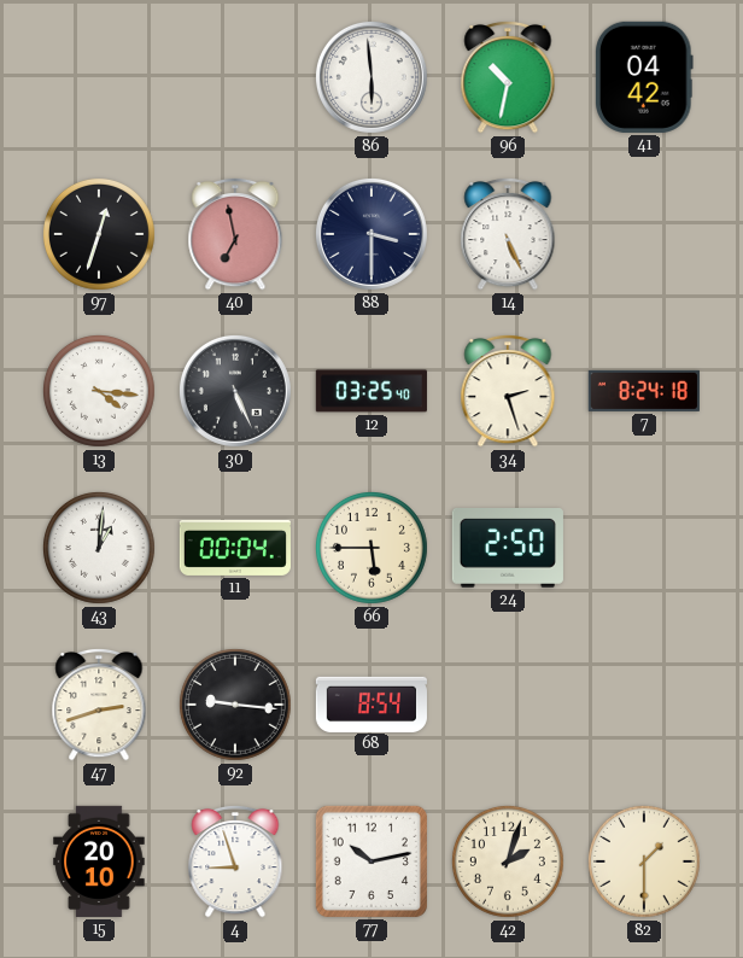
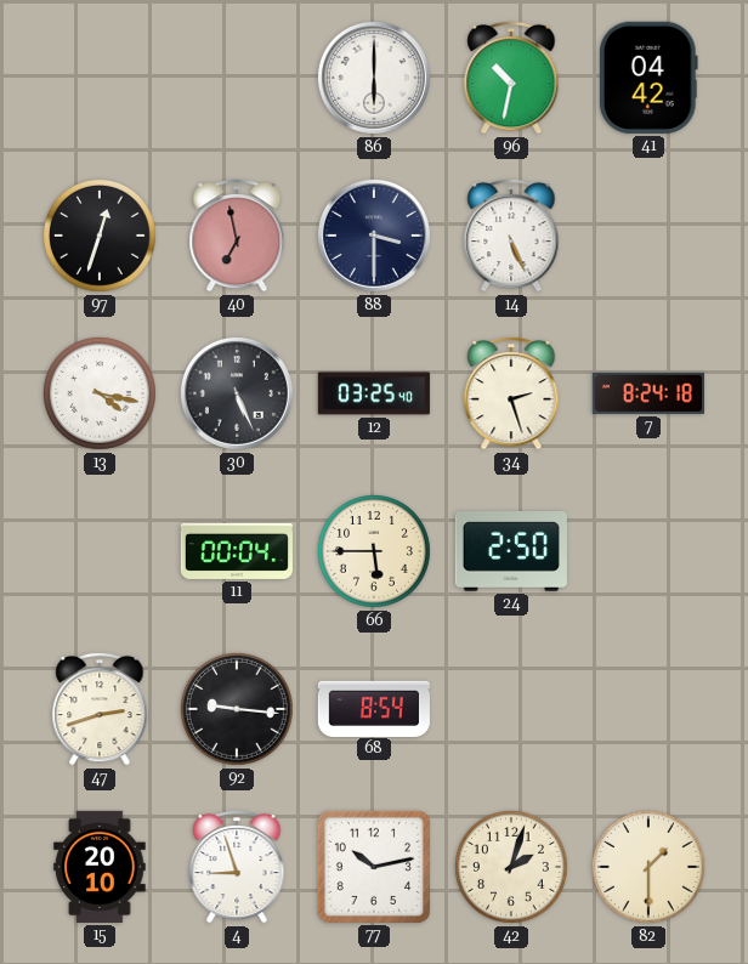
86: 5:59 -> 6:00 (374, 78)
13: 4:16 -> 4:17 (100, 393)
43: 1:01 -> none (99, 548)
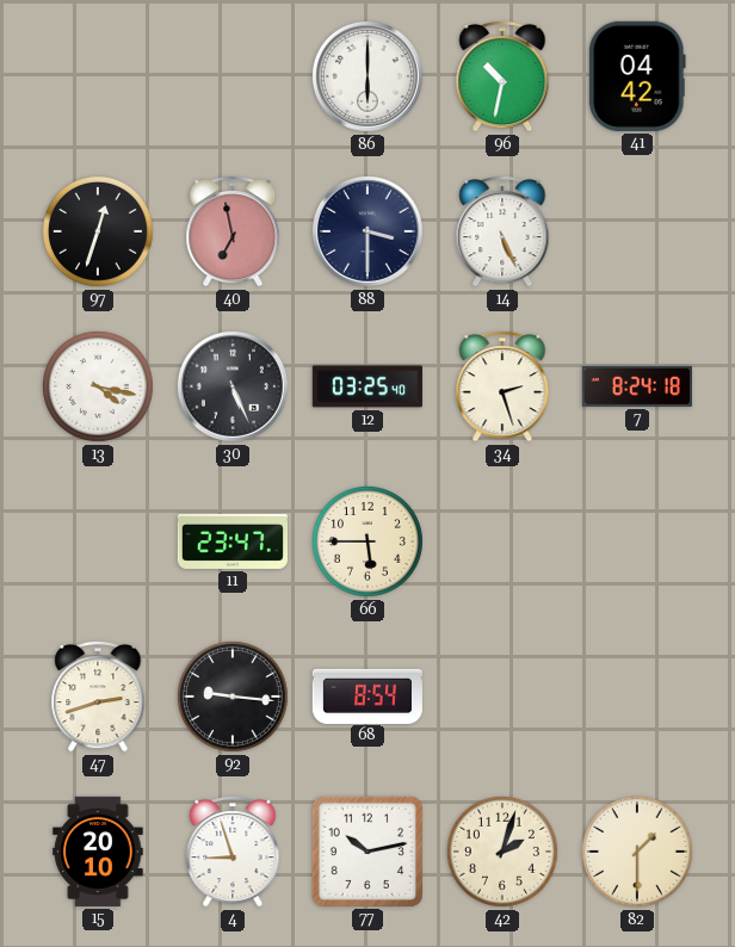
11: 00:04 -> 23:47 (233, 541)
24: 2:50 -> none (511, 552)
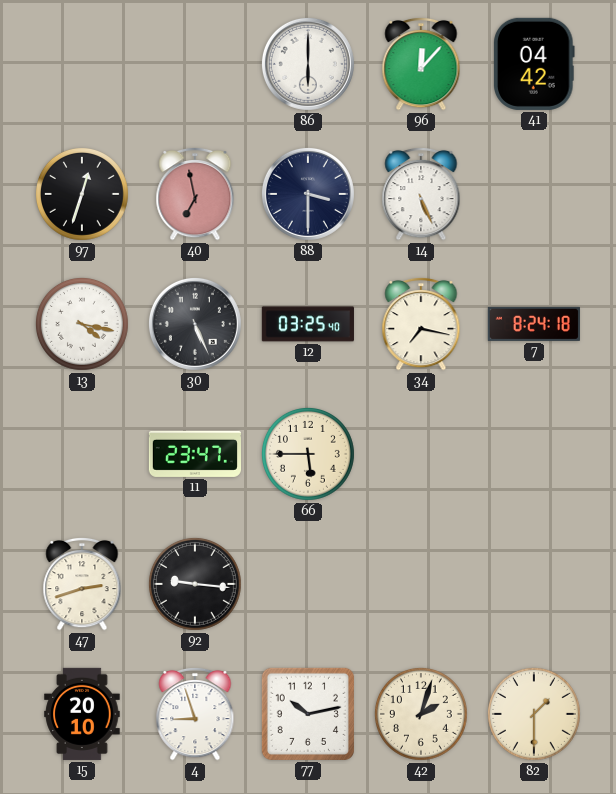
96: 10:32 -> 12:07 (421, 64)
34: 2:27 -> 7:17 (421, 324)
68: 8:54 -> none (367, 695)
